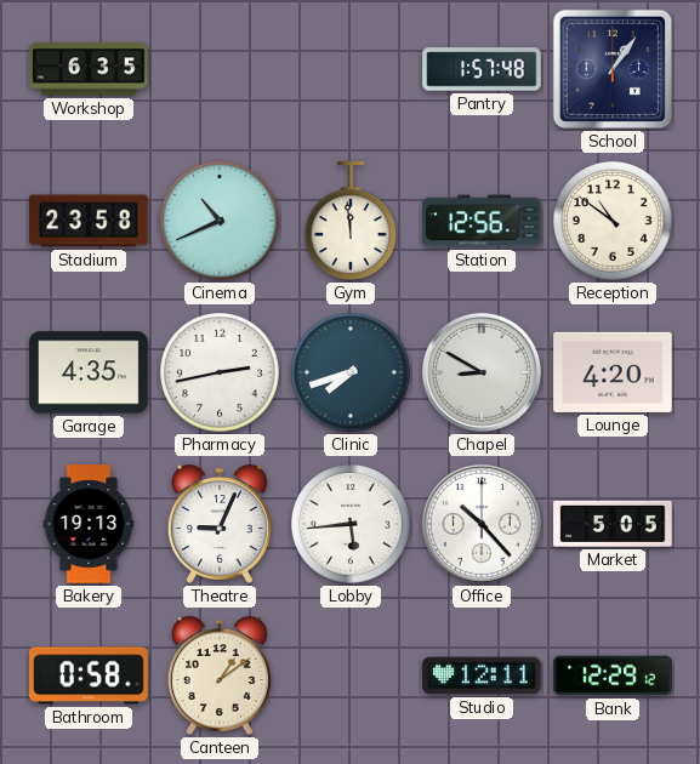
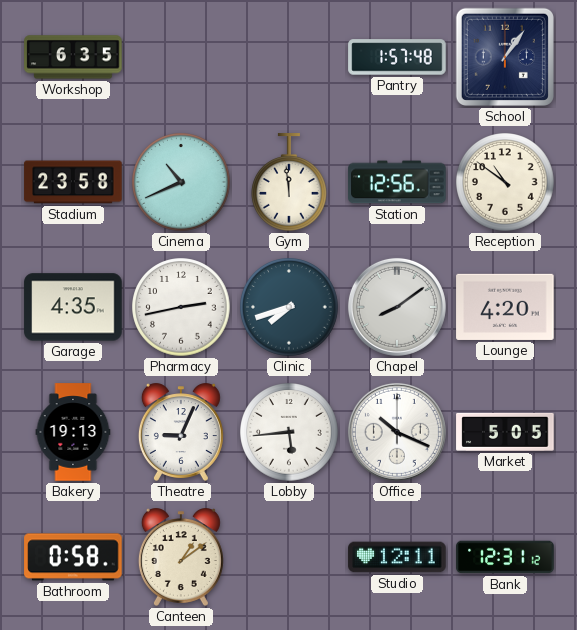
Chapel: 8:50 -> 8:09 (397, 307)
Office: 10:23 -> 10:19 (397, 432)
Bank: 12:29 -> 12:31 (505, 557)
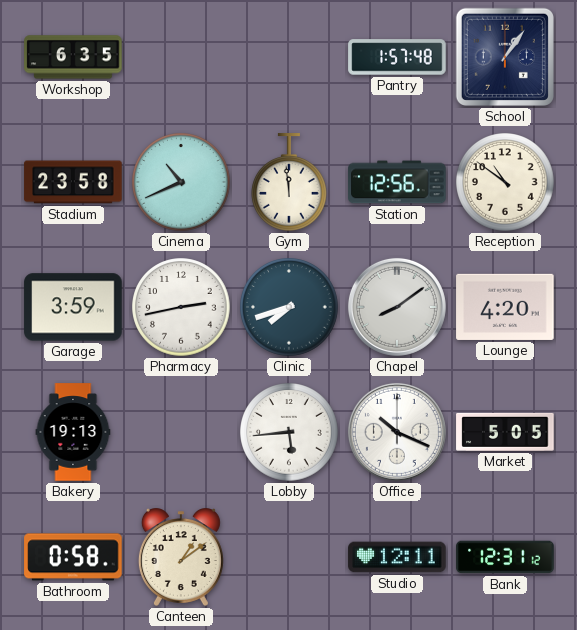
Garage: 4:35 -> 3:59 (73, 307)
Theatre: 9:04 -> none (181, 432)
